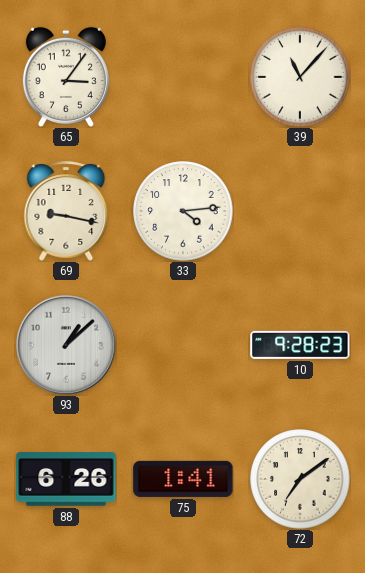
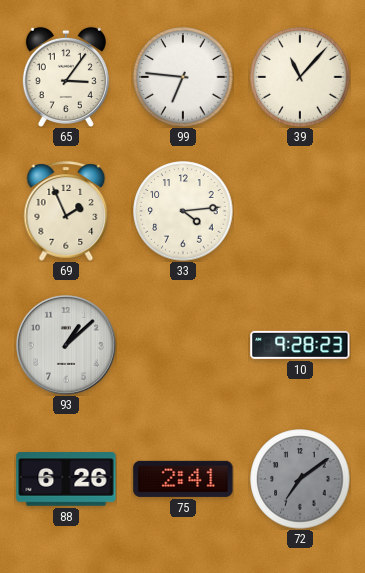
99: none -> 6:46 (183, 77)
69: 9:17 -> 1:56 (66, 211)
75: 1:41 -> 2:41 (183, 479)
72 dial: cream -> grey (300, 479)
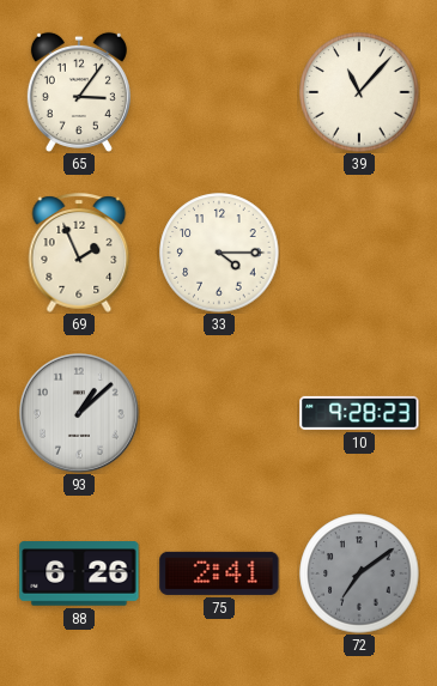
99: 6:46 -> none (183, 77)
33: 4:14 -> 4:15 (219, 253)
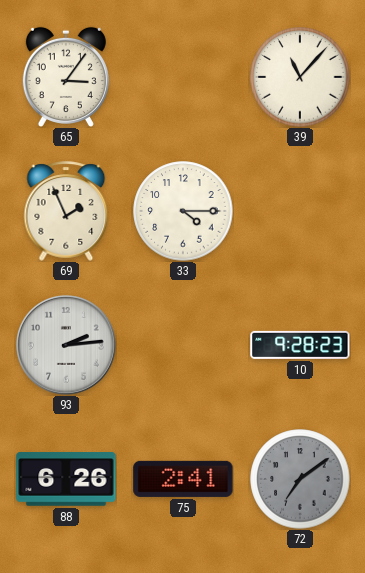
93: 1:08 -> 2:14 (67, 346)
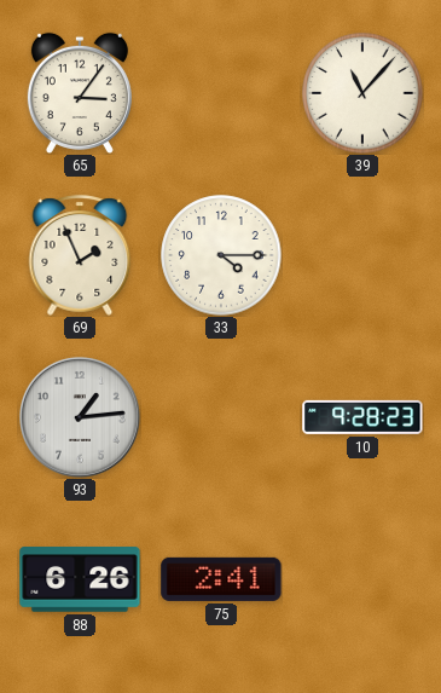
93: 2:14 -> 1:14 (81, 418)
72: 7:09 -> none (300, 479)
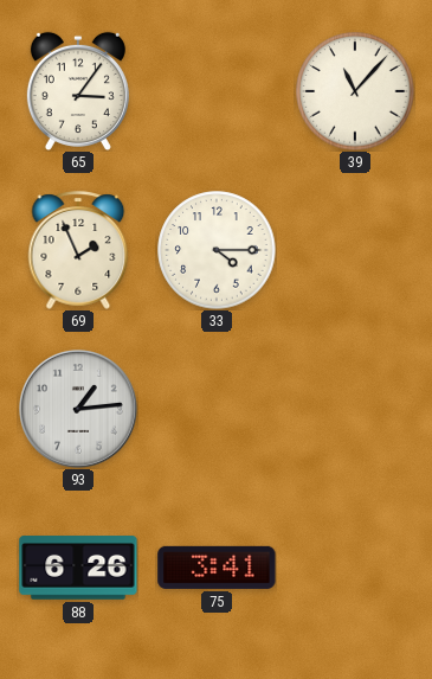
10: 9:28 -> none (362, 417)
75: 2:41 -> 3:41 (217, 568)
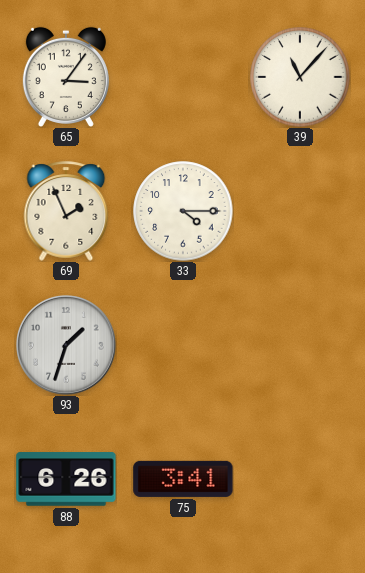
93: 1:14 -> 1:33 (67, 346)
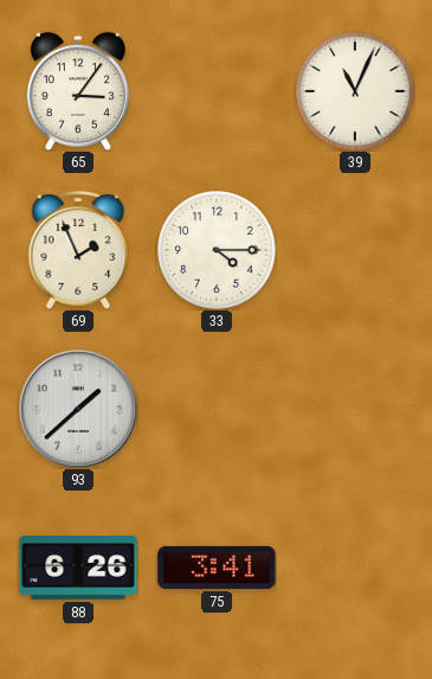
39: 11:07 -> 11:04 (355, 91)
93: 1:33 -> 1:38 (79, 410)
